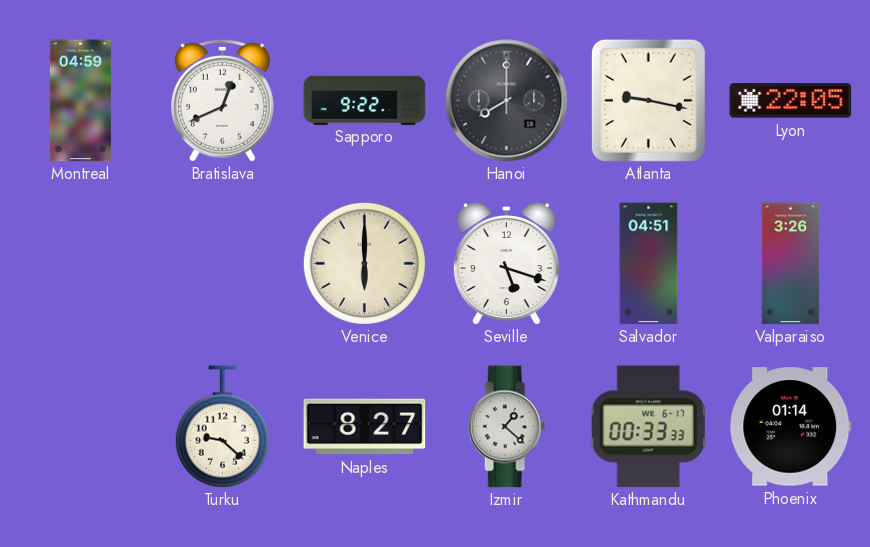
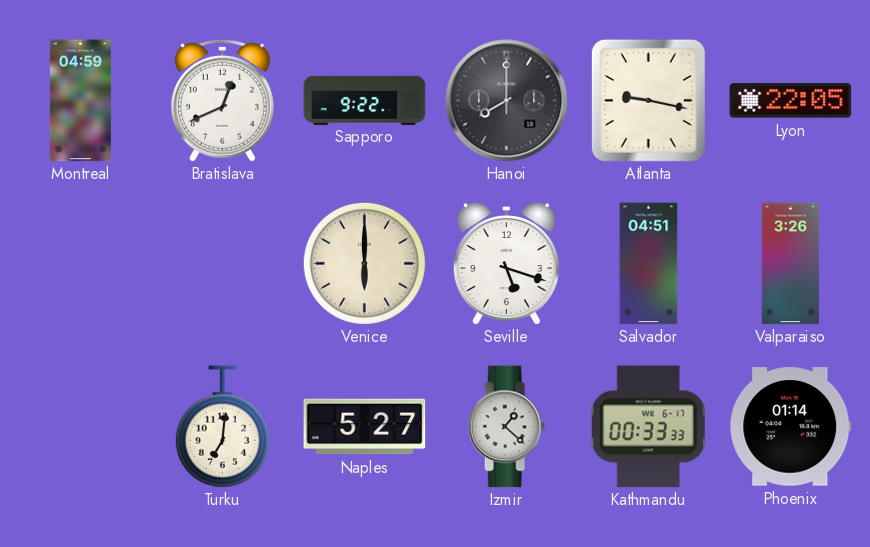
Turku: 9:22 -> 7:01 (222, 427)
Naples: 8:27 -> 5:27 (365, 427)
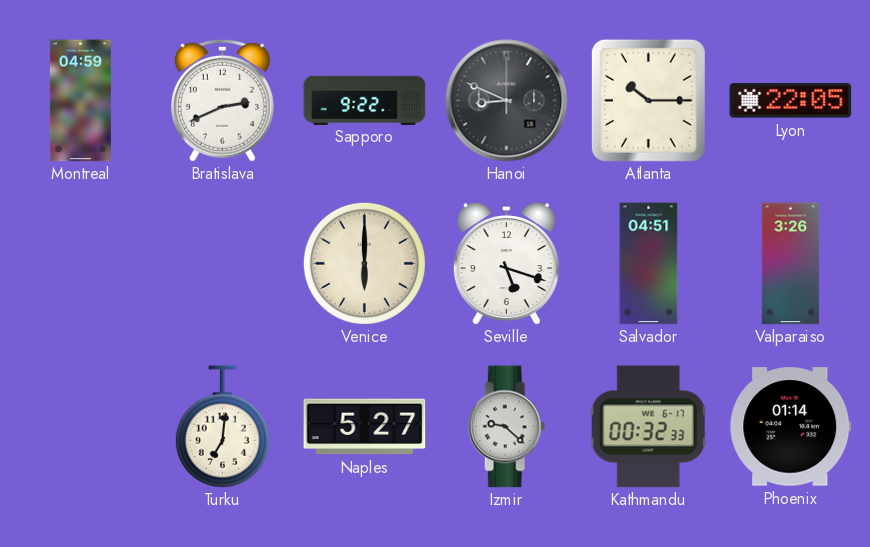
Bratislava: 12:41 -> 2:41 (222, 100)
Hanoi: 8:00 -> 8:49 (507, 101)
Atlanta: 9:17 -> 10:15 (648, 100)
Izmir: 1:22 -> 9:22 (507, 427)
Kathmandu: 00:33 -> 00:32 (649, 427)
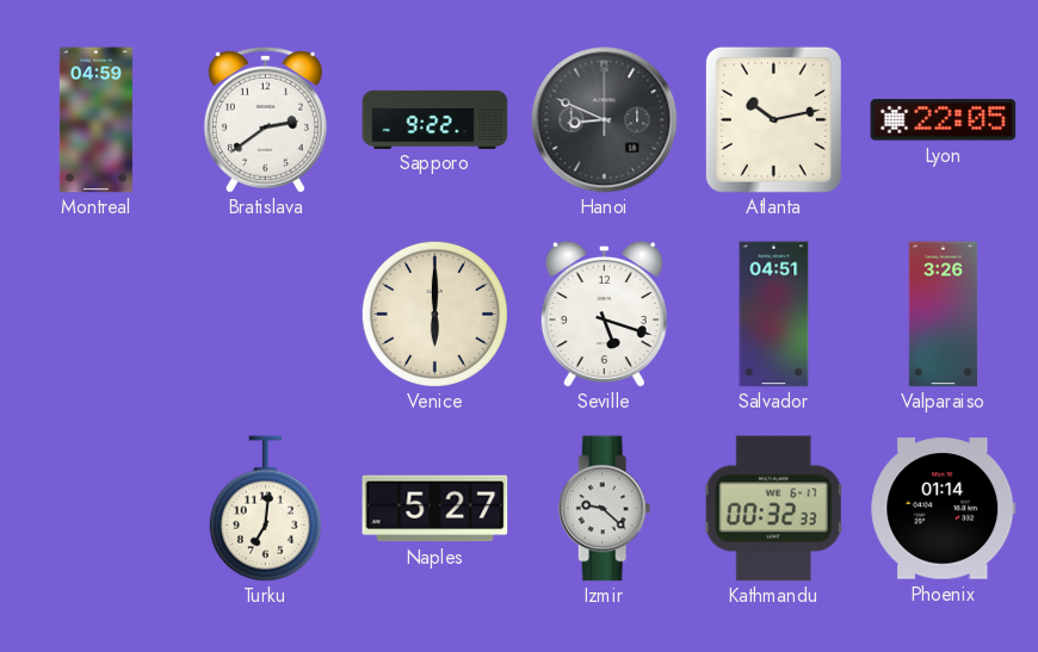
Bratislava: 2:41 -> 2:39 (265, 119)
Atlanta: 10:15 -> 10:13 (773, 119)
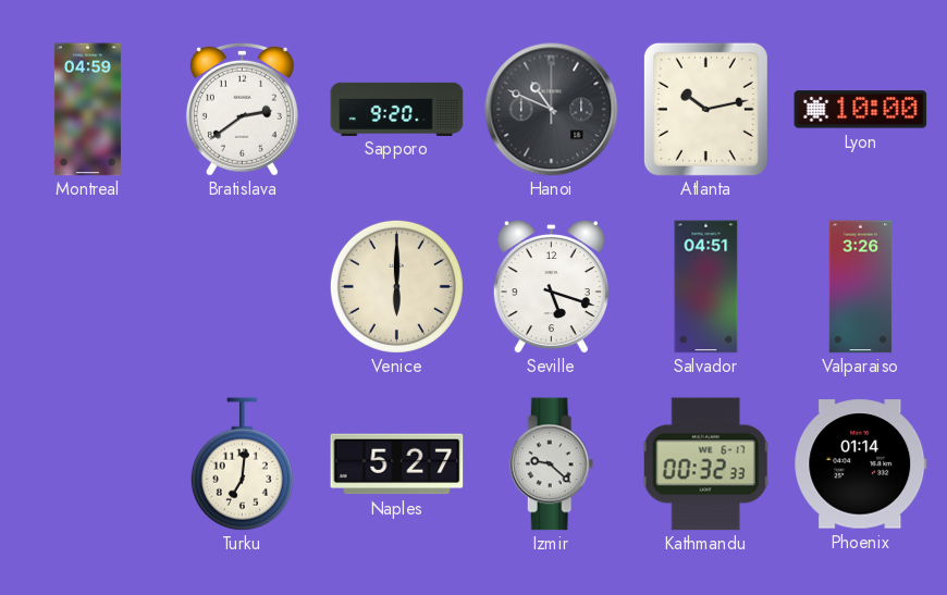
Sapporo: 9:22 -> 9:20 (397, 109)
Hanoi: 8:49 -> 10:49 (552, 110)
Lyon: 22:05 -> 10:00 (861, 110)
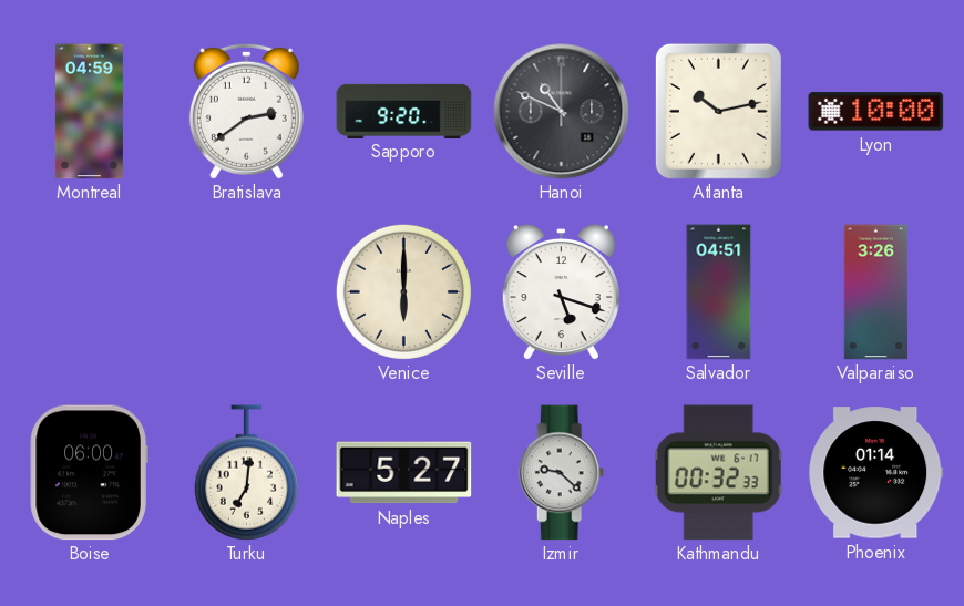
Boise: none -> 06:00 (89, 473)
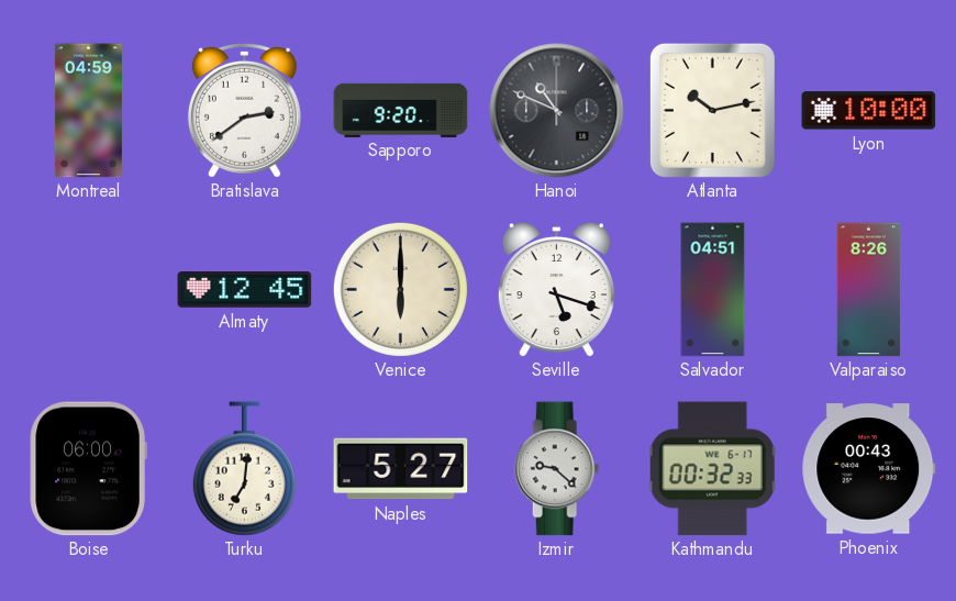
Almaty: none -> 12:45 (245, 290)
Valparaiso: 3:26 -> 8:26 (869, 290)
Phoenix: 01:14 -> 00:43 (869, 469)
